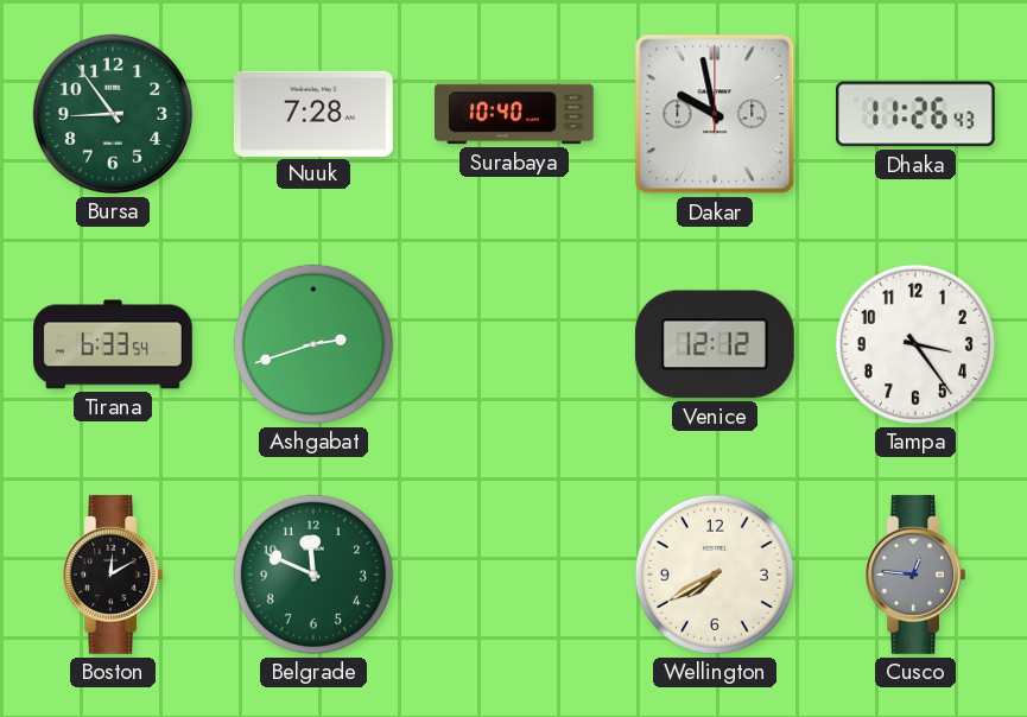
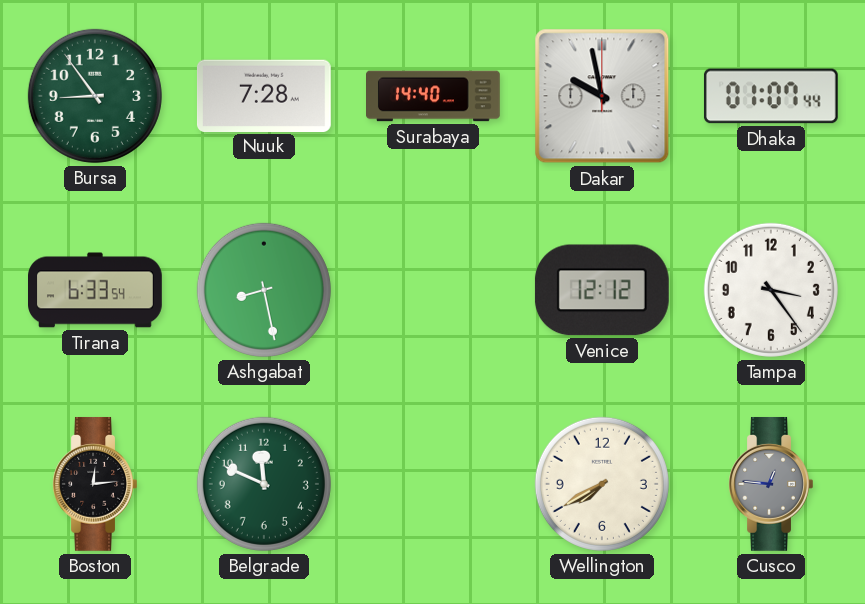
Surabaya: 10:40 -> 14:40 (434, 96)
Dhaka: 11:26 -> 01:07 (771, 96)
Ashgabat: 2:42 -> 8:28 (264, 290)
Boston: 12:10 -> 12:14 (95, 484)
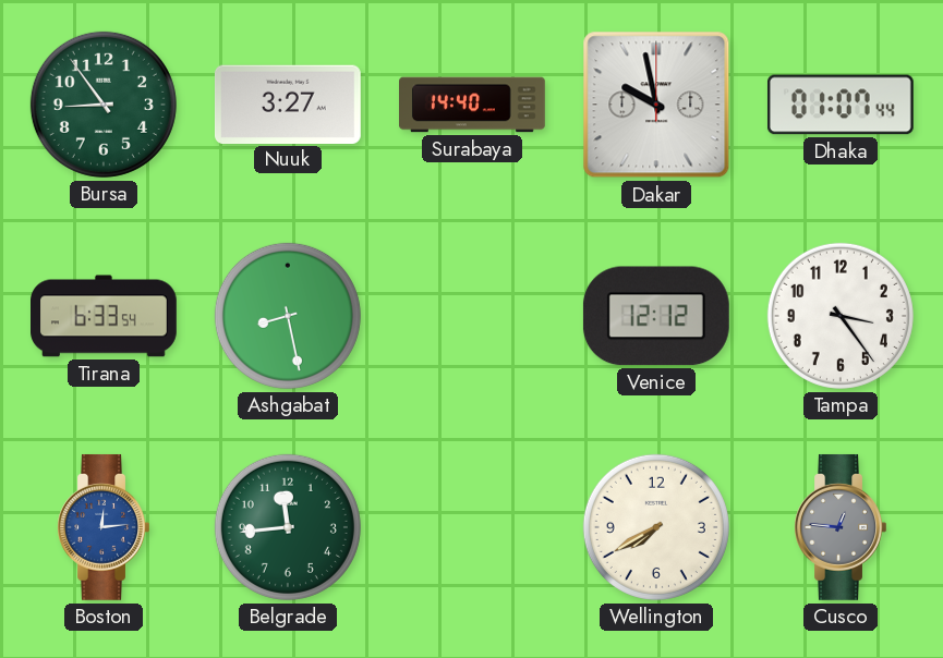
Nuuk: 7:28 -> 3:27 (288, 103)
Boston dial: black -> blue (104, 527)
Belgrade: 11:49 -> 11:44 (288, 527)
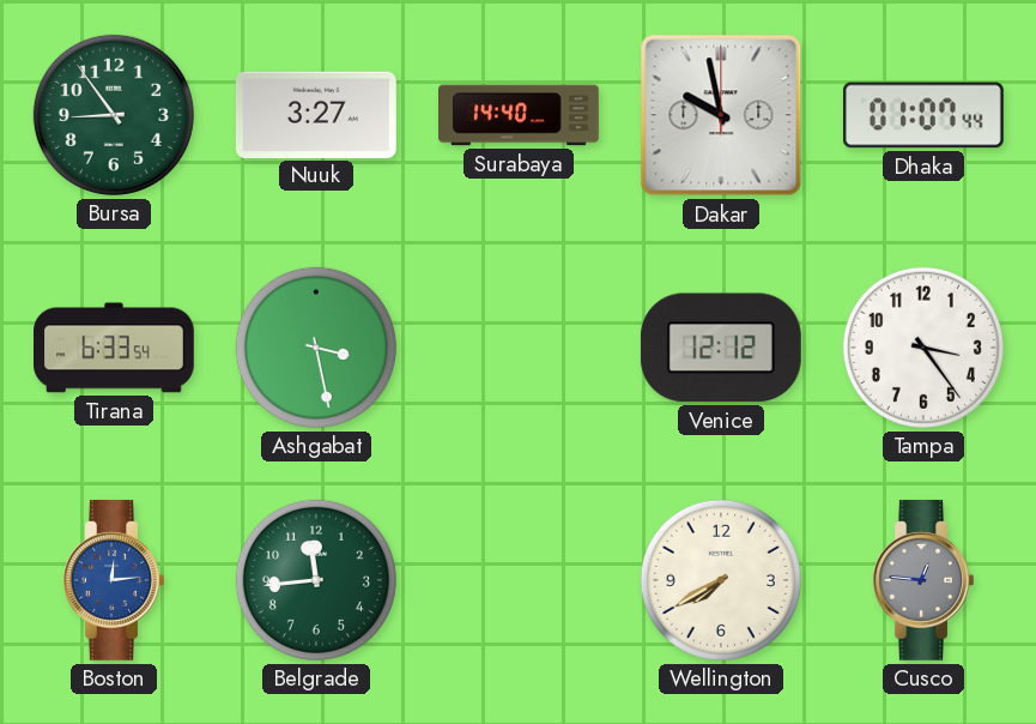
Ashgabat: 8:28 -> 3:28 (316, 348)
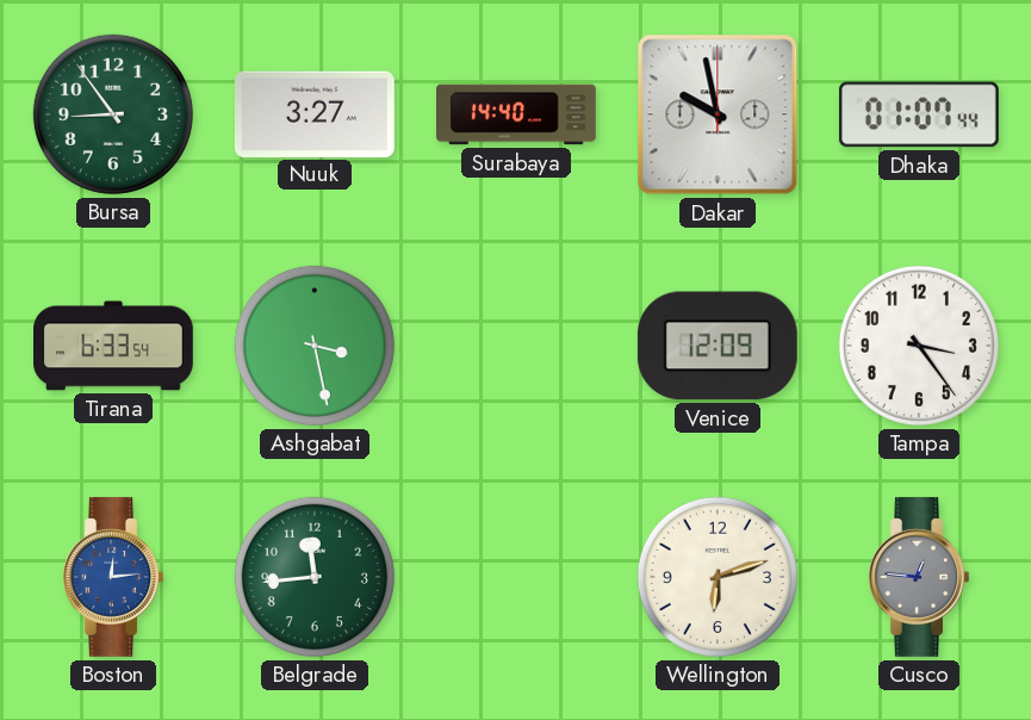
Venice: 12:12 -> 12:09 (718, 346)
Wellington: 7:40 -> 6:12 (718, 577)
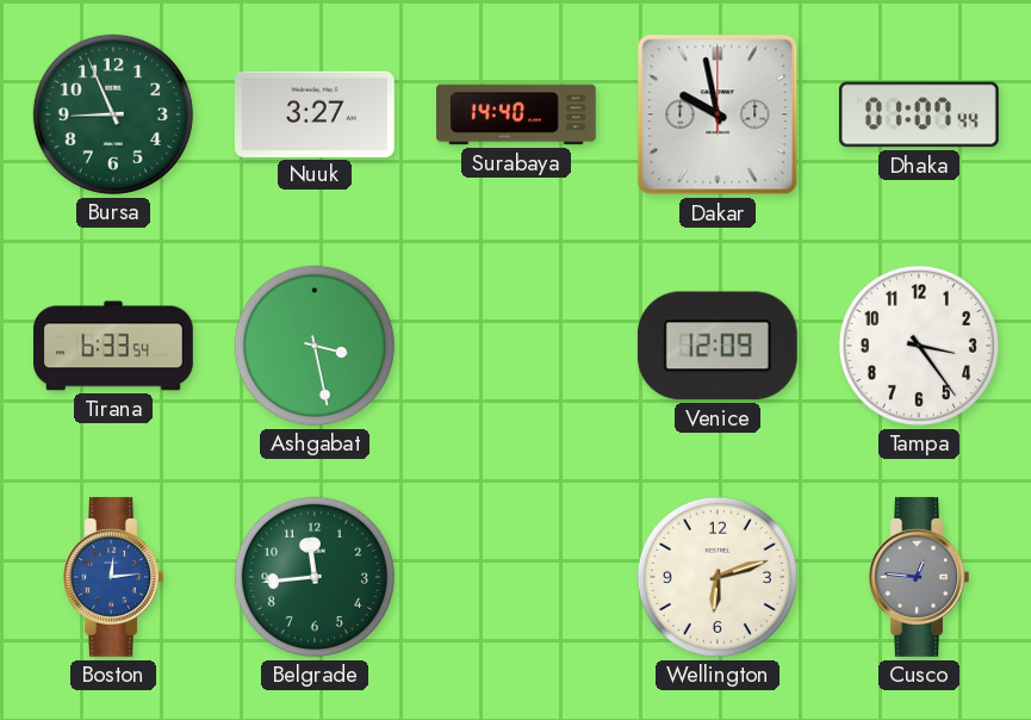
Bursa: 8:54 -> 8:56 (113, 114)
